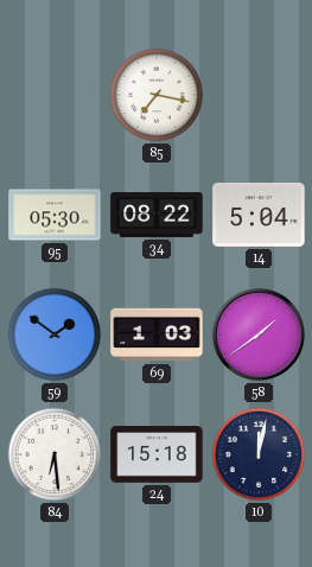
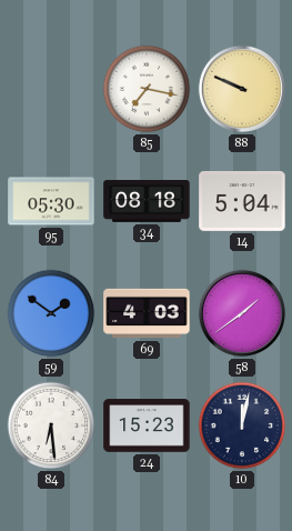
88: none -> 9:49 (242, 89)
34: 08:22 -> 08:18 (147, 202)
69: 1:03 -> 4:03 (147, 313)
24: 15:18 -> 15:23 (147, 425)
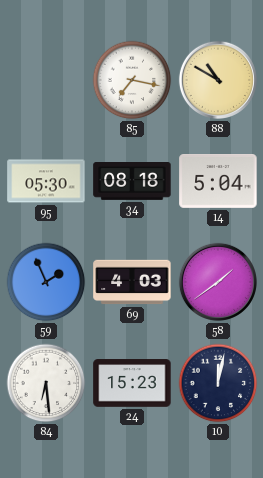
88: 9:49 -> 10:50 (218, 80)
59: 1:51 -> 1:56 (46, 282)
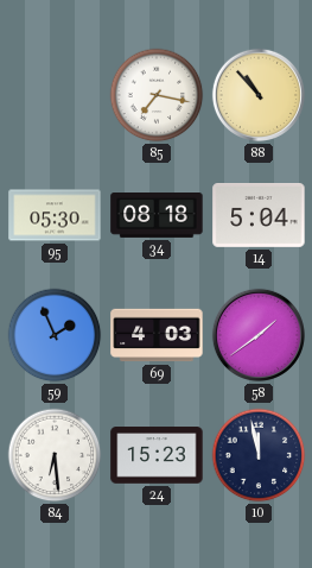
88: 10:50 -> 10:53 (259, 95)
10: 12:02 -> 11:58 (259, 455)
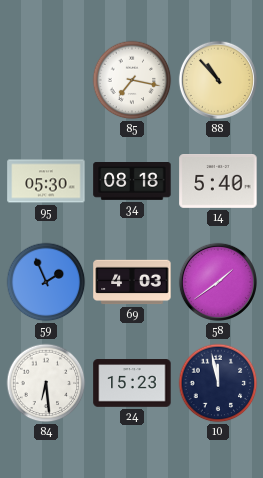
14: 5:04 -> 5:40 (218, 182)
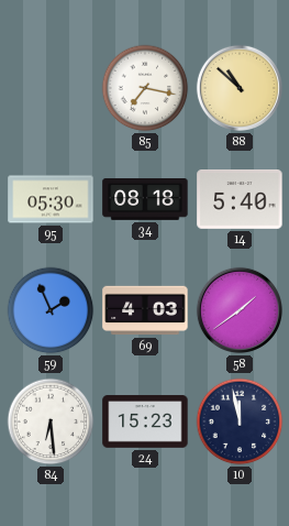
88: 10:53 -> 10:52 (240, 88)
